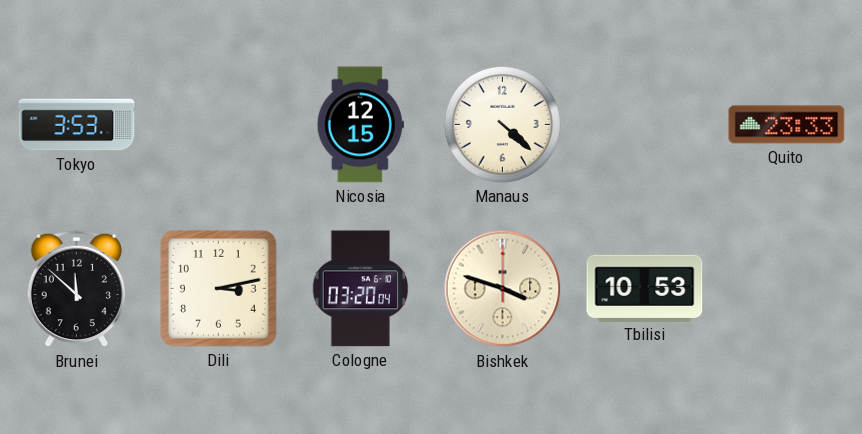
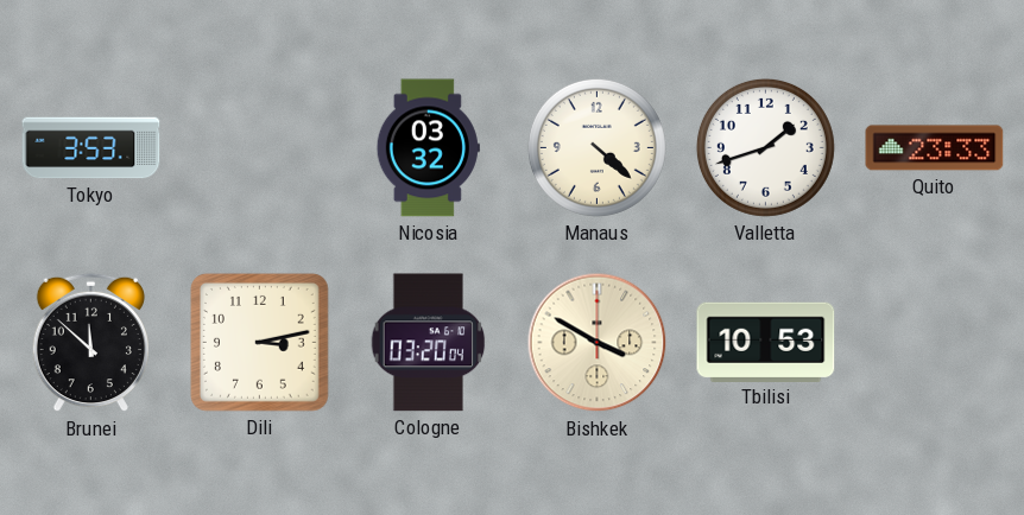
Nicosia: 12:15 -> 03:32 (428, 148)
Valletta: none -> 1:42 (765, 147)
Bishkek: 3:48 -> 3:50 (598, 343)
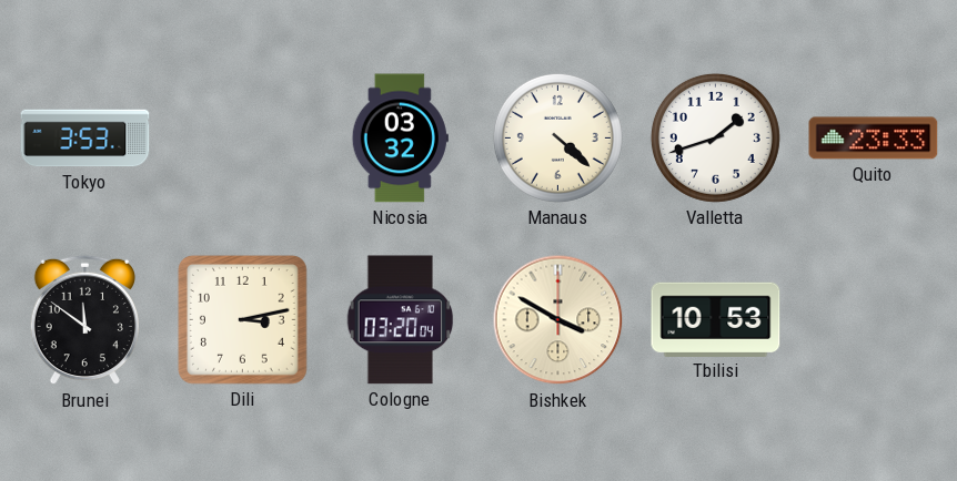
Brunei: 11:52 -> 11:51 (84, 320)
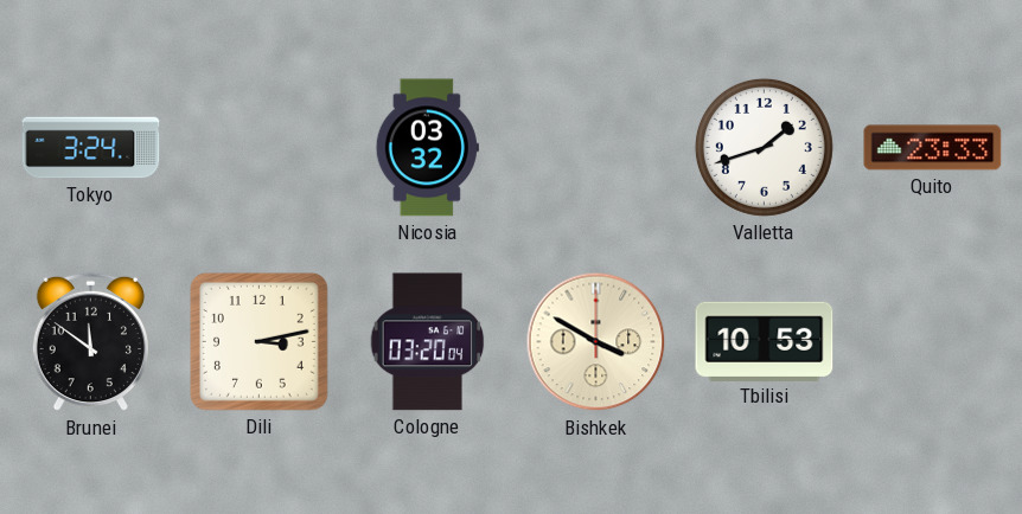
Tokyo: 3:53 -> 3:24 (91, 148)
Manaus: 4:22 -> none (557, 137)
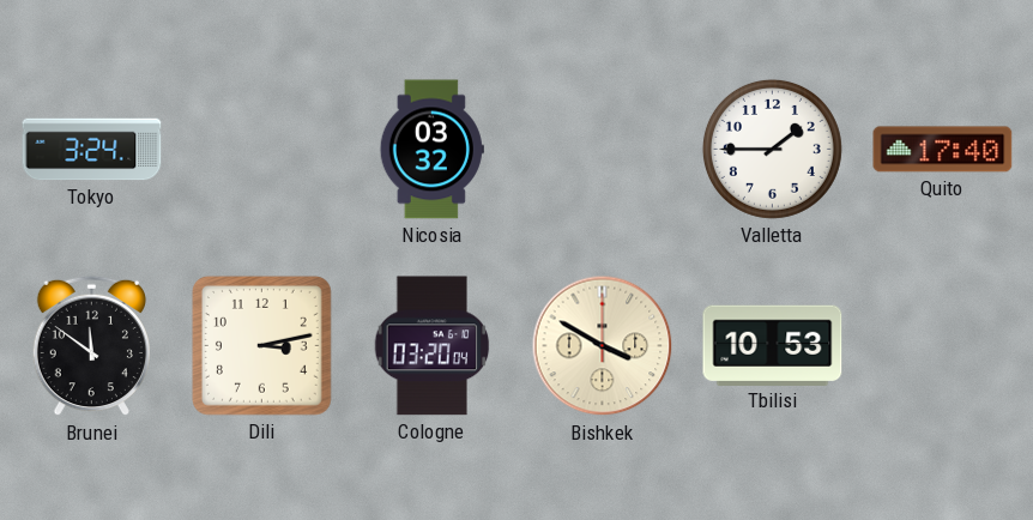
Valletta: 1:42 -> 1:45 (772, 149)
Quito: 23:33 -> 17:40 (943, 150)
